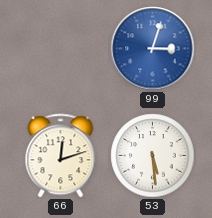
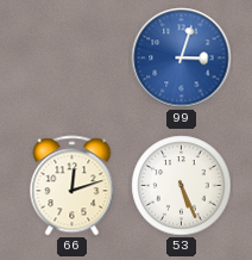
53: 5:29 -> 5:26 (182, 186)
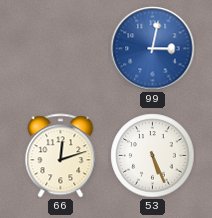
99: 3:03 -> 3:02 (153, 49)
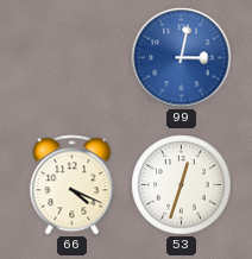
66: 12:12 -> 4:19 (73, 185)
53: 5:26 -> 12:33 (182, 185)
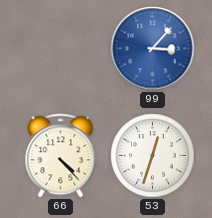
99: 3:02 -> 3:07 (153, 49)
66: 4:19 -> 4:23 (61, 156)
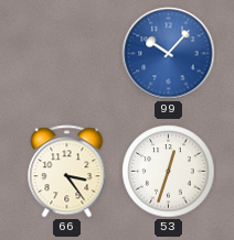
99: 3:07 -> 10:07 (169, 54)
66: 4:23 -> 3:24 (67, 172)
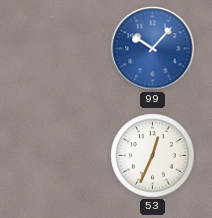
66: 3:24 -> none (67, 172)
53: 12:33 -> 12:34 (153, 156)
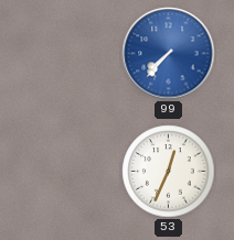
99: 10:07 -> 7:37 (169, 54)
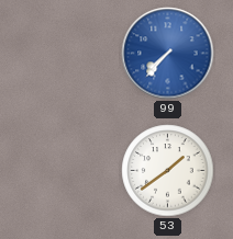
53: 12:34 -> 1:39 (168, 171)
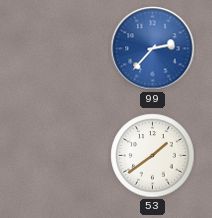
99: 7:37 -> 2:37 (153, 49)
